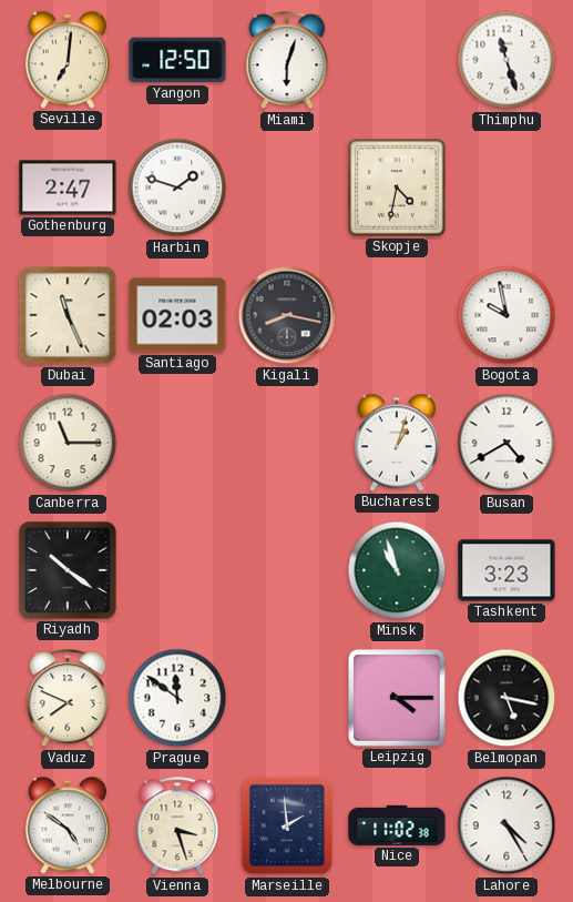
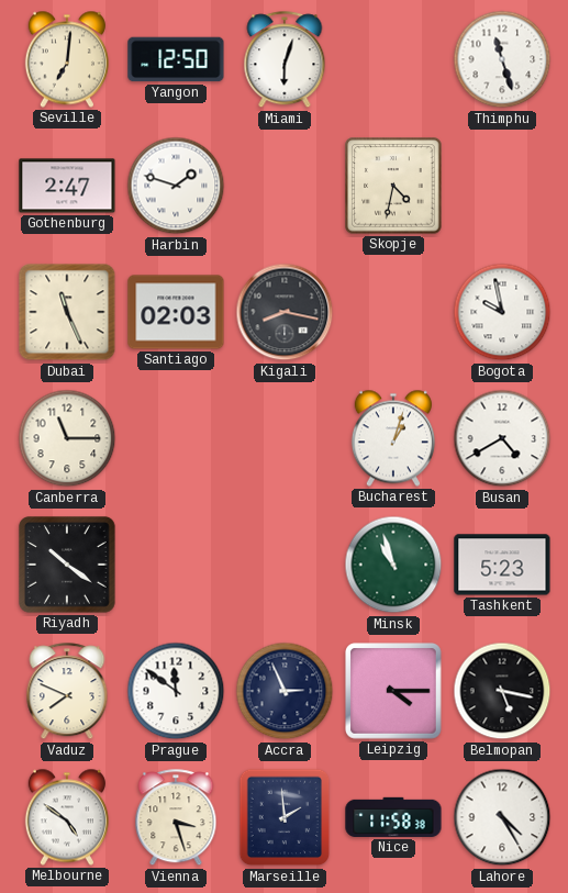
Tashkent: 3:23 -> 5:23 (502, 565)
Accra: none -> 2:56 (285, 691)
Nice: 11:02 -> 11:58 (393, 817)
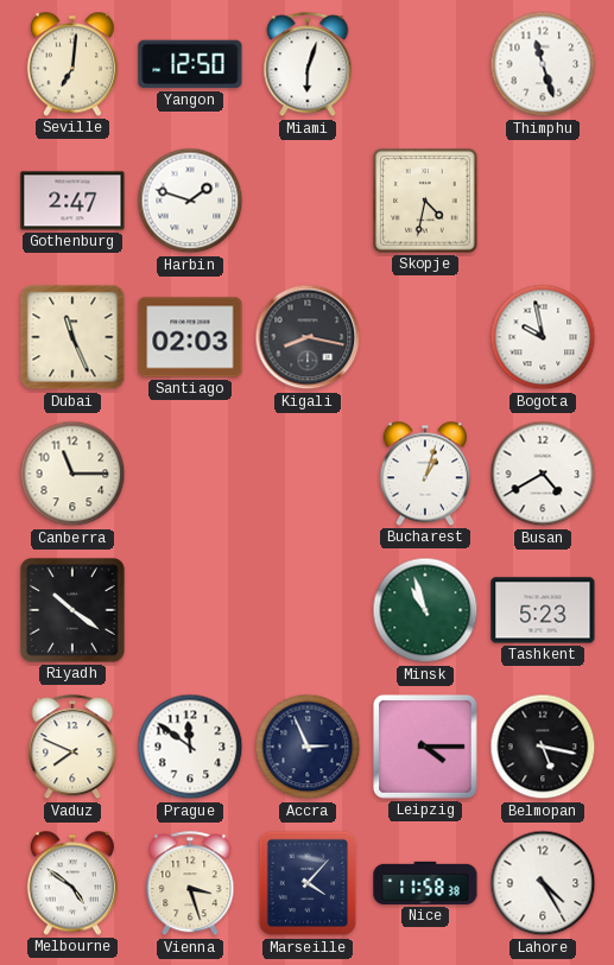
Marseille: 1:59 -> 4:07 (308, 883)
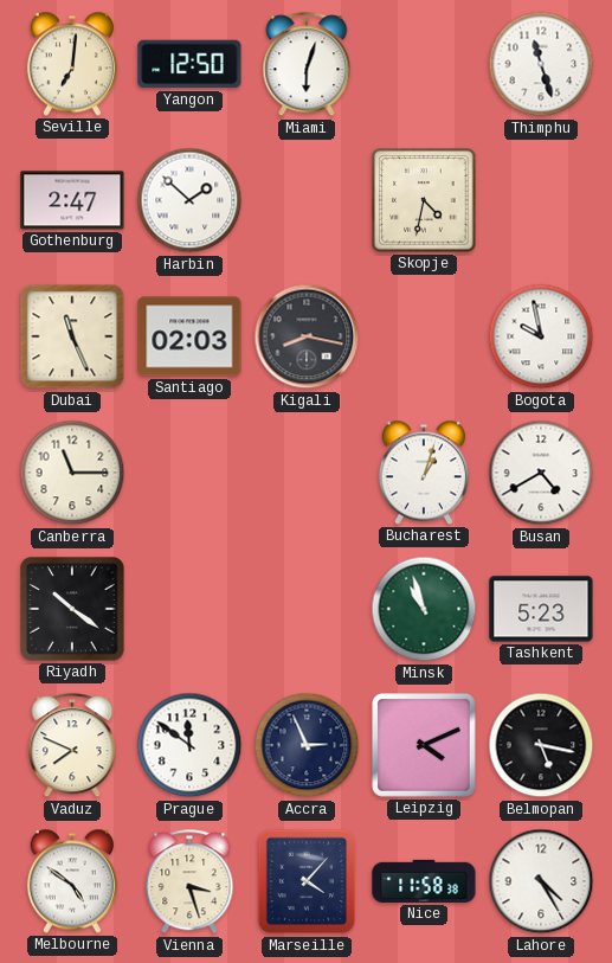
Harbin: 1:48 -> 1:52 (189, 200)
Leipzig: 4:15 -> 4:11 (425, 746)
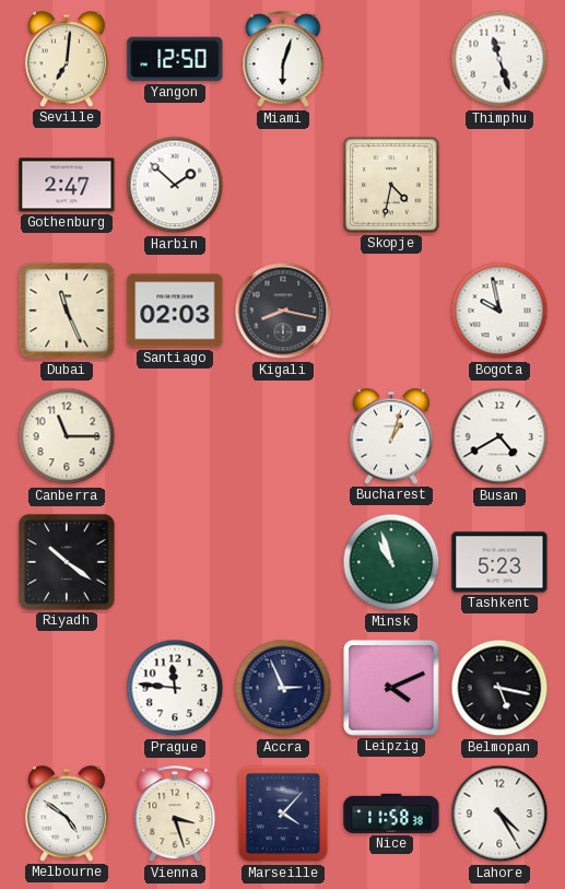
Vaduz: 7:49 -> none (72, 746)
Prague: 11:51 -> 11:46 (175, 688)
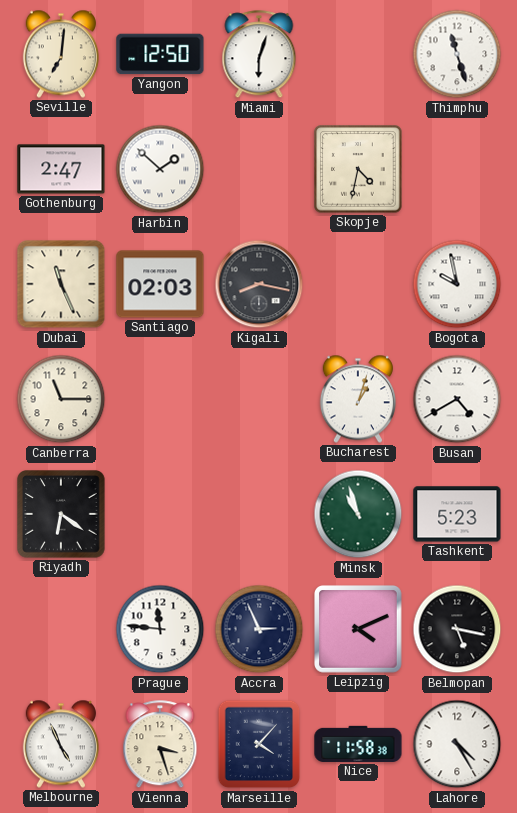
Riyadh: 10:21 -> 6:21 (62, 515)
Melbourne: 4:51 -> 4:56 (61, 744)
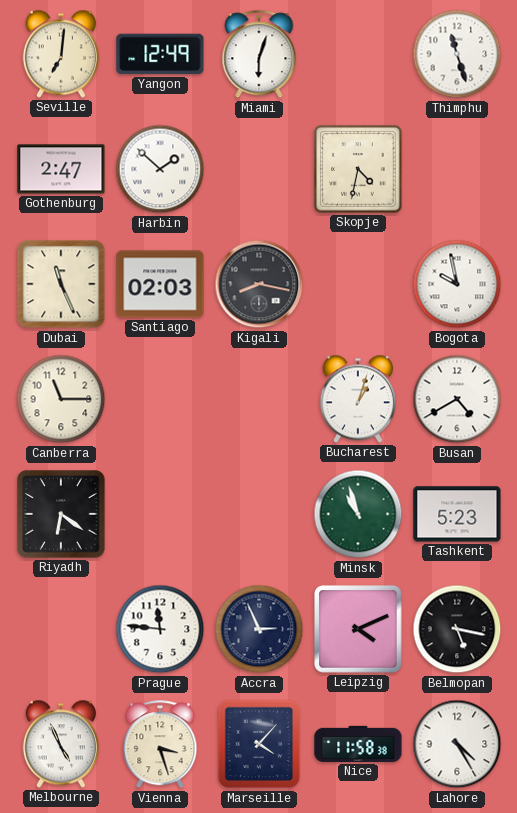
Yangon: 12:50 -> 12:49 (160, 54)
